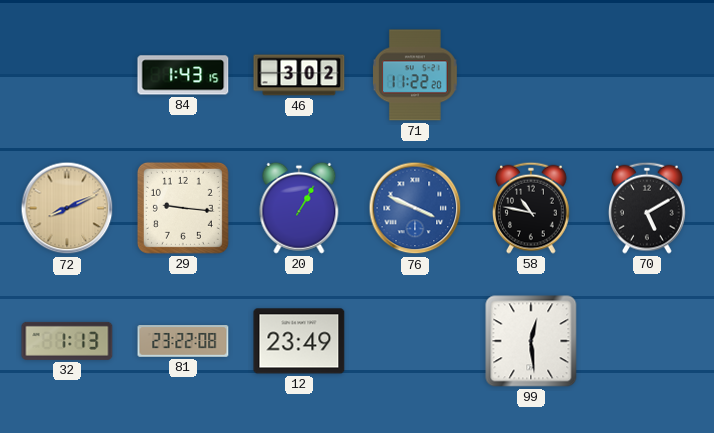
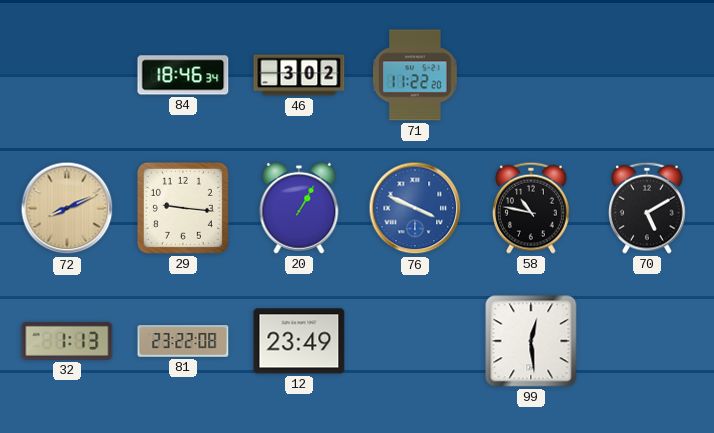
84: 1:43 -> 18:46 (183, 75)
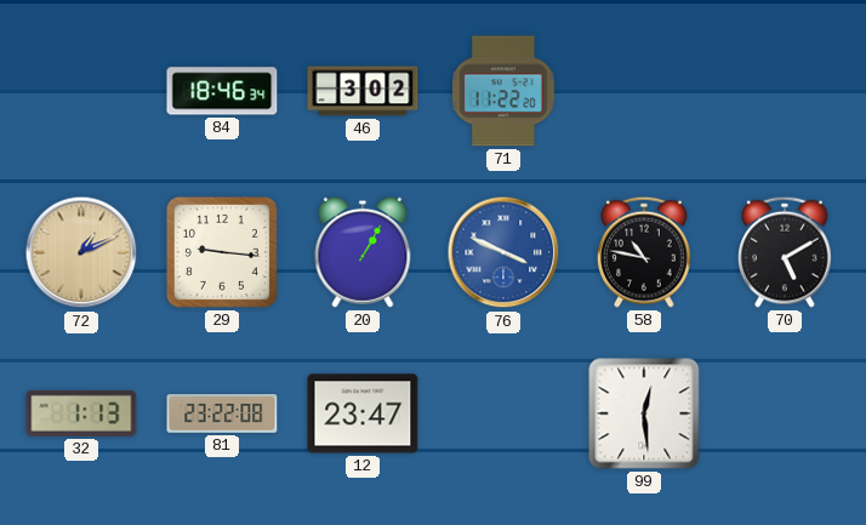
72: 8:11 -> 1:11 (81, 252)
12: 23:49 -> 23:47 (363, 413)
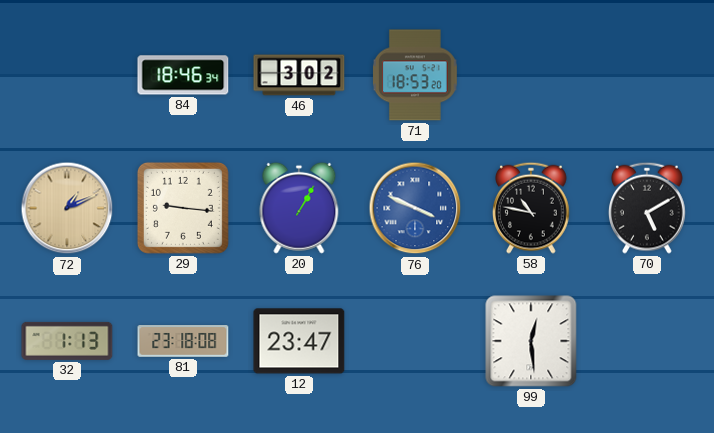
71: 11:22 -> 18:53 (415, 75)
81: 23:22 -> 23:18 (183, 341)
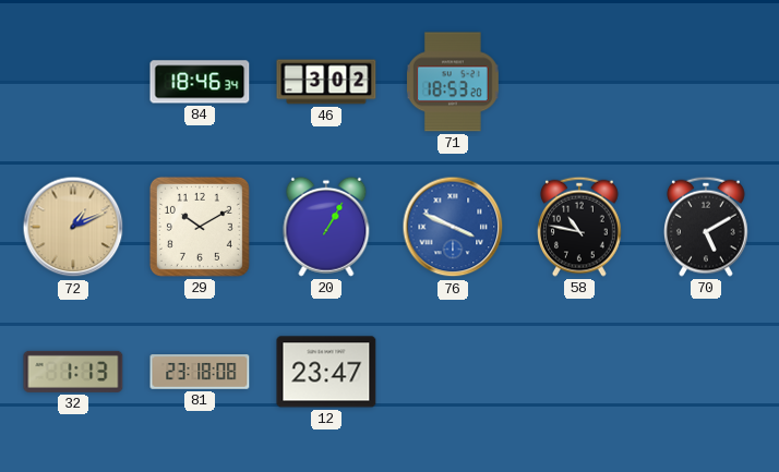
29: 9:16 -> 10:10 (200, 227)
99: 12:29 -> none (531, 341)
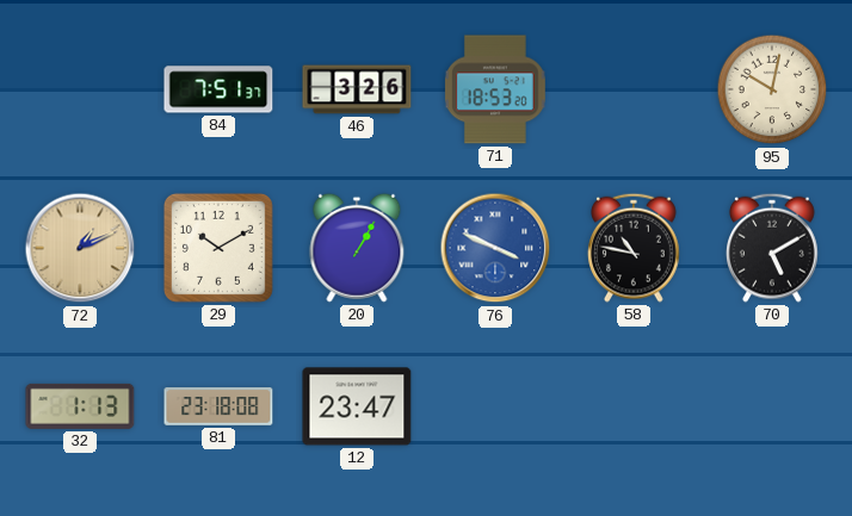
84: 18:46 -> 7:51 (218, 89)
46: 3:02 -> 3:26 (357, 89)
95: none -> 10:02 (772, 89)
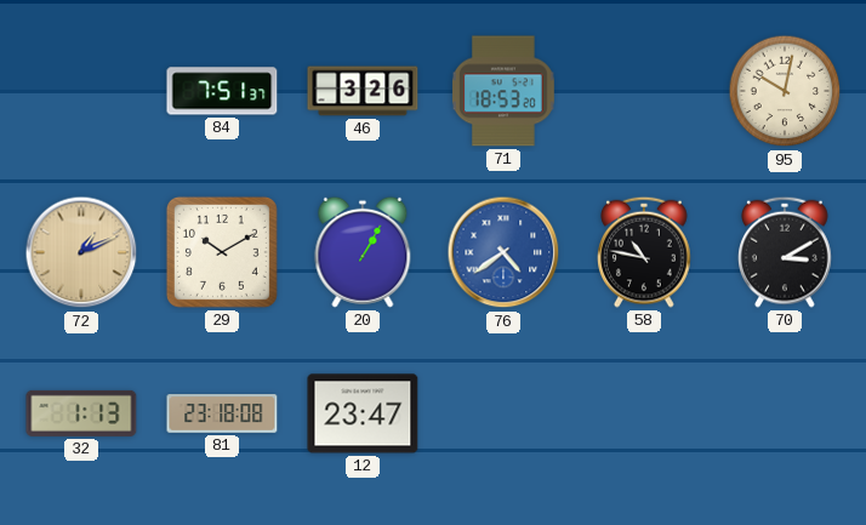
76: 3:49 -> 4:39 (503, 252)
70: 5:10 -> 3:10 (786, 252)
